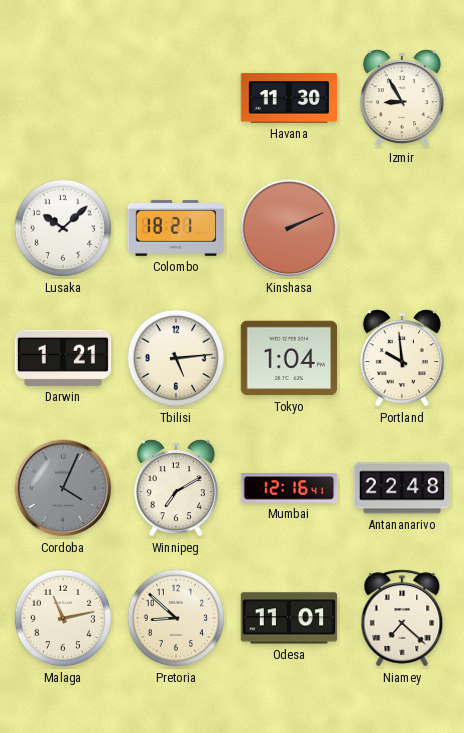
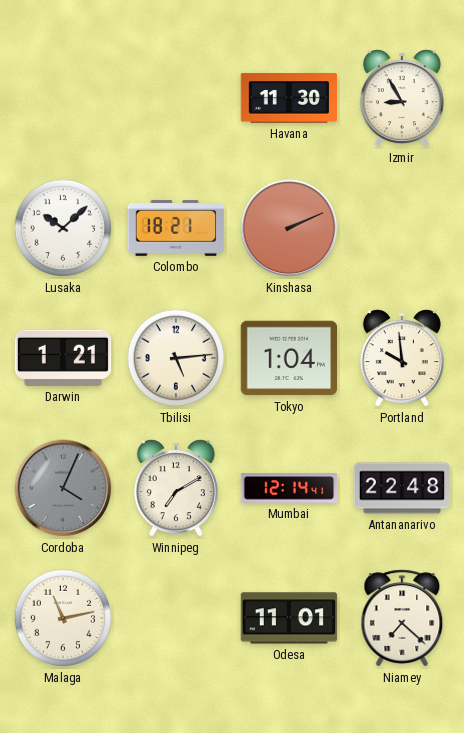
Mumbai: 12:16 -> 12:14 (289, 488)
Pretoria: 8:52 -> none (176, 618)
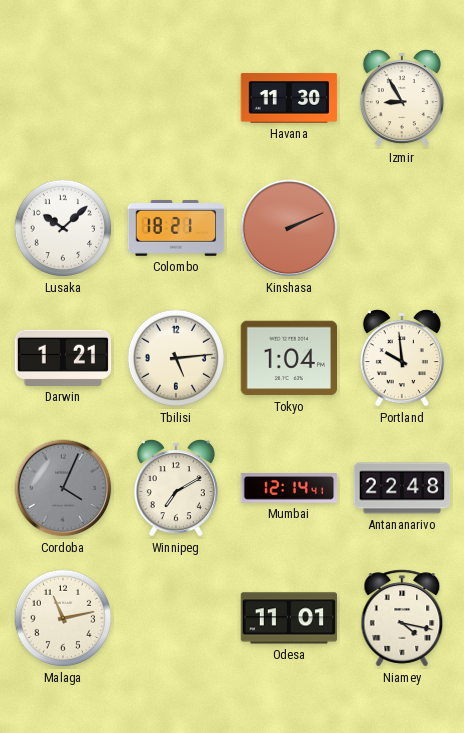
Niamey: 7:22 -> 4:17 (402, 618)
